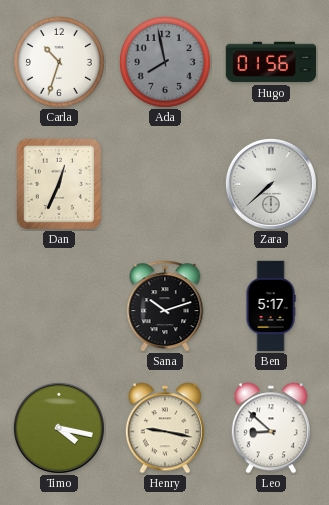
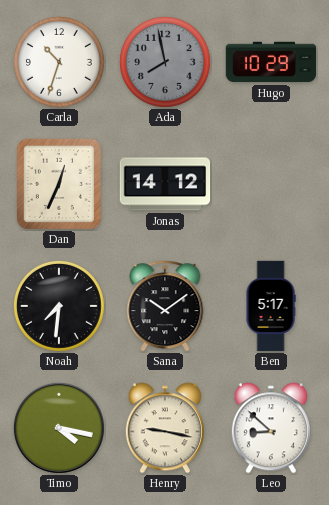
Hugo: 01:56 -> 10:29 (271, 62)
Jonas: none -> 14:12 (165, 184)
Zara: 7:38 -> none (271, 184)
Noah: none -> 7:31 (59, 306)
Sana: 10:12 -> 10:09 (165, 306)
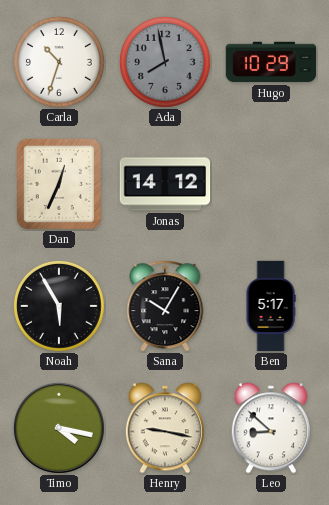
Noah: 7:31 -> 5:55 (59, 306)
Sana: 10:09 -> 10:05 (165, 306)
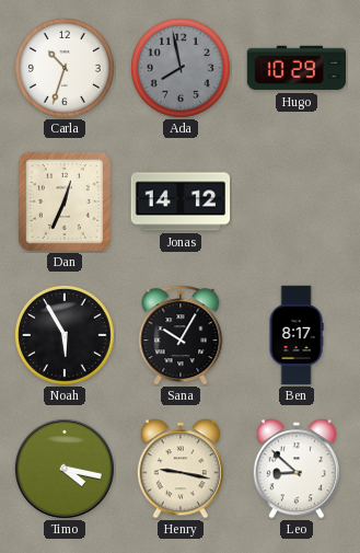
Ben: 5:17 -> 8:17 (297, 335)
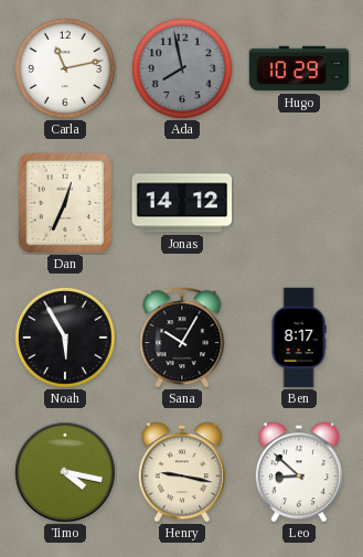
Carla: 10:33 -> 11:13 (65, 68)
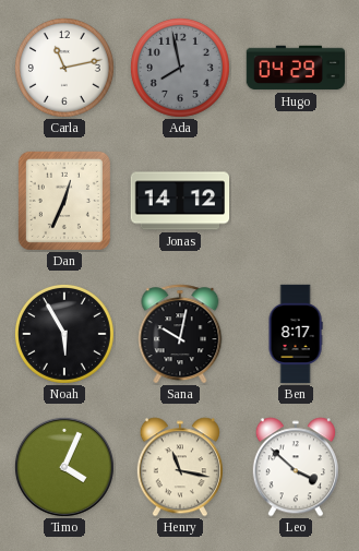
Hugo: 10:29 -> 04:29 (296, 68)
Sana: 10:05 -> 10:02 (180, 334)
Timo: 4:17 -> 4:04 (64, 467)
Henry: 9:17 -> 11:17 (180, 467)
Leo: 8:52 -> 3:52 (296, 467)
